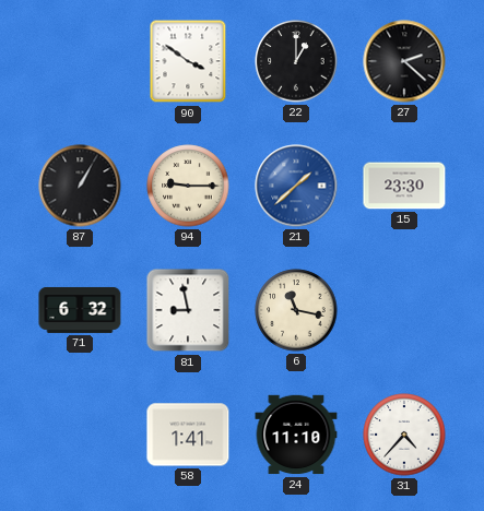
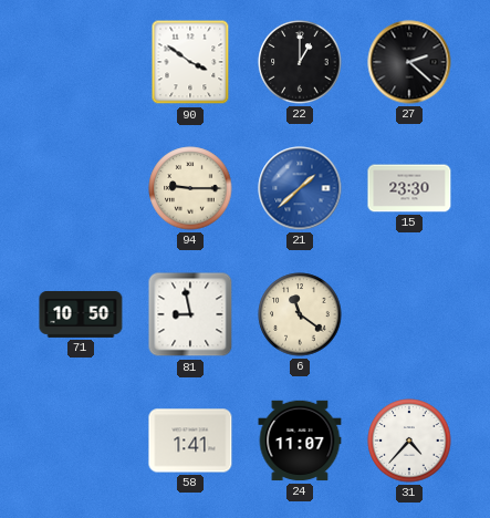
87: 1:05 -> none (80, 186)
71: 6:32 -> 10:50 (81, 314)
6: 11:17 -> 11:21 (300, 314)
24: 11:10 -> 11:07 (300, 441)
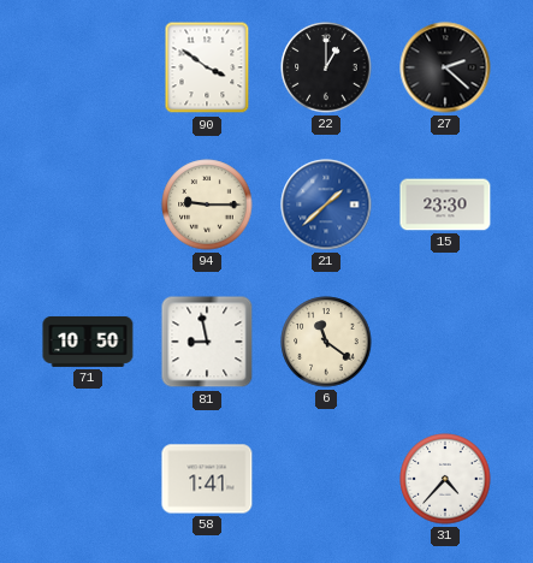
24: 11:07 -> none (300, 441)
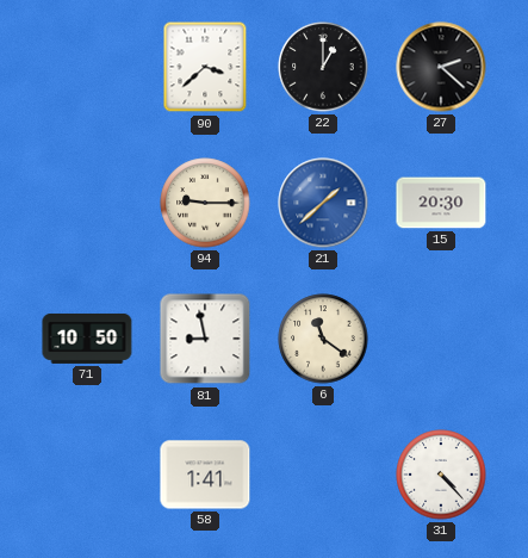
90: 3:51 -> 3:38 (205, 67)
15: 23:30 -> 20:30 (441, 203)
31: 4:37 -> 4:23 (441, 475)
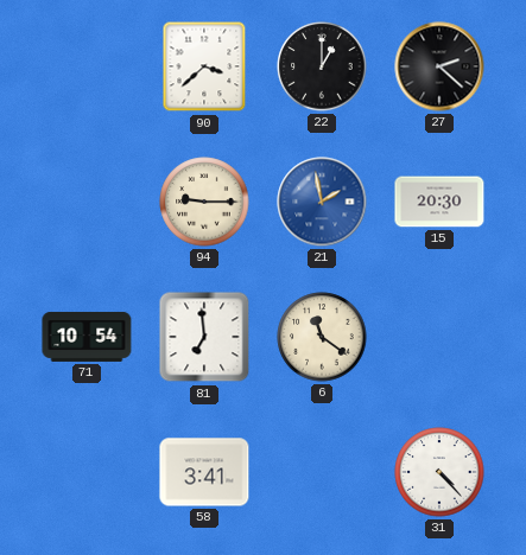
21: 1:38 -> 1:58 (322, 202)
71: 10:50 -> 10:54 (87, 337)
81: 8:58 -> 6:59 (204, 337)
58: 1:41 -> 3:41 (204, 472)
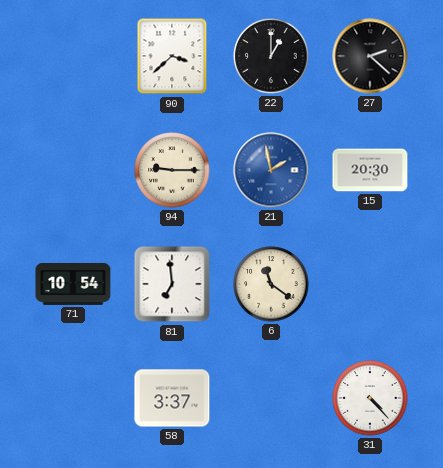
58: 3:41 -> 3:37 (172, 398)
